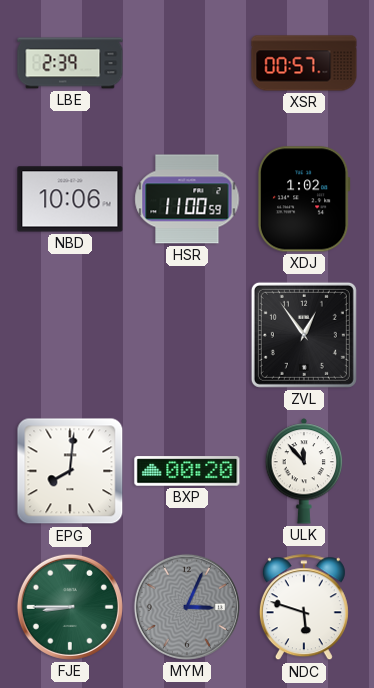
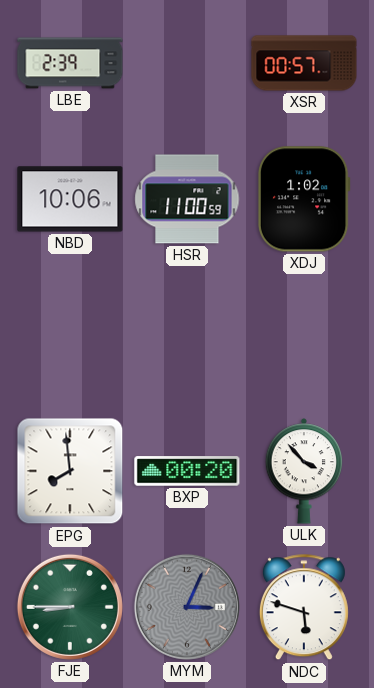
ZVL: 12:54 -> none (304, 335)
EPG: 8:01 -> 7:59 (70, 471)
ULK: 11:53 -> 3:53 (304, 471)
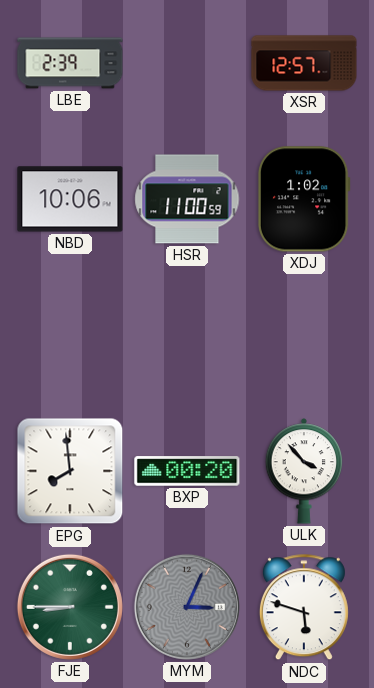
XSR: 00:57 -> 12:57 (304, 63)
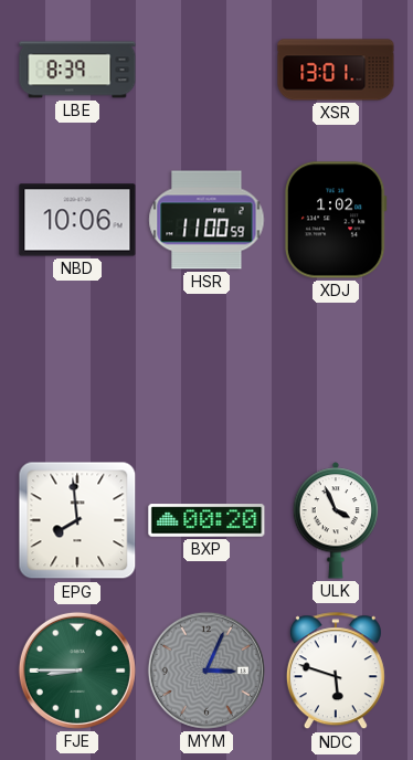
LBE: 2:39 -> 8:39 (77, 70)
XSR: 12:57 -> 13:01 (336, 70)
ULK: 3:53 -> 3:56 (336, 520)
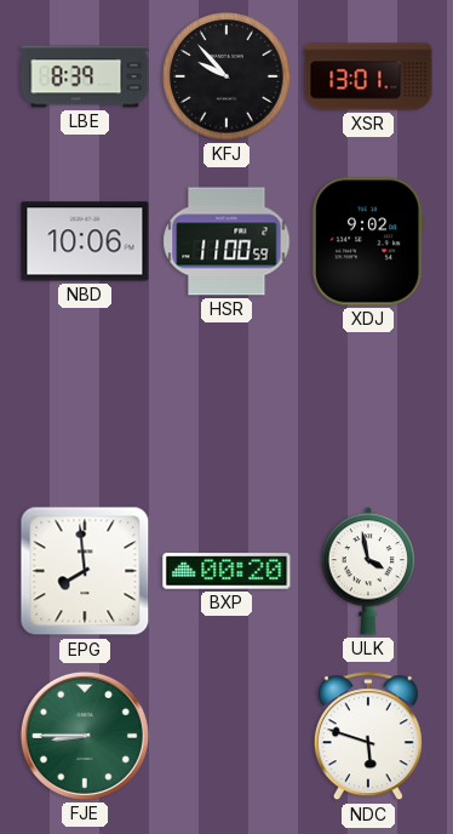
KFJ: none -> 9:53 (226, 76)
XDJ: 1:02 -> 9:02 (368, 241)
ULK: 3:56 -> 3:58 (368, 571)
MYM: 3:04 -> none (206, 671)
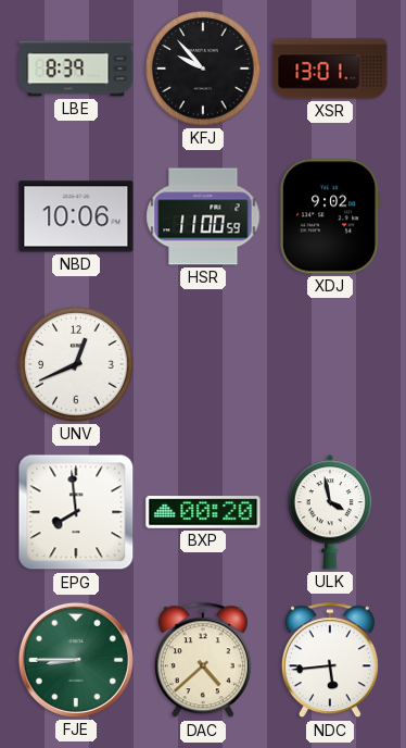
UNV: none -> 12:41 (76, 364)
DAC: none -> 4:38 (203, 661)
NDC: 5:48 -> 5:44 (330, 661)
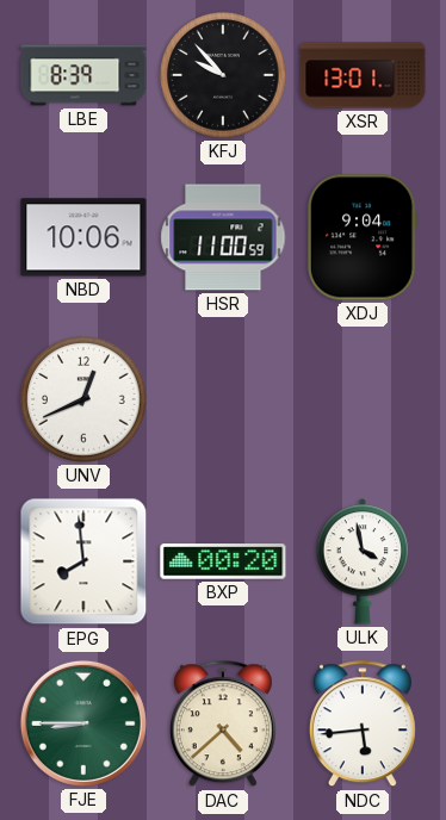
XDJ: 9:02 -> 9:04 (363, 237)
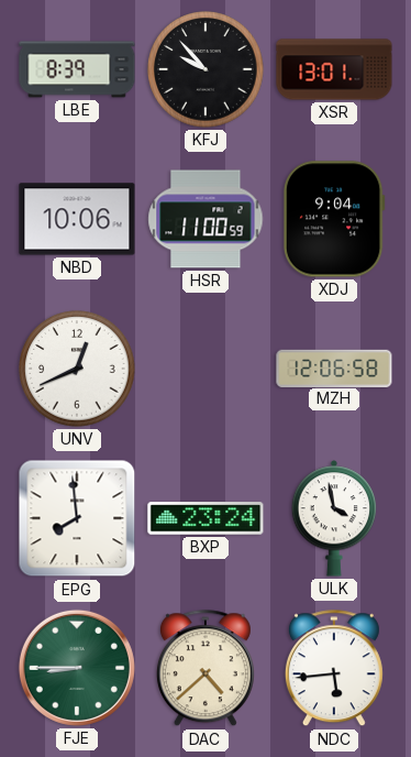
MZH: none -> 12:06 (334, 367)
BXP: 00:20 -> 23:24 (205, 518)
